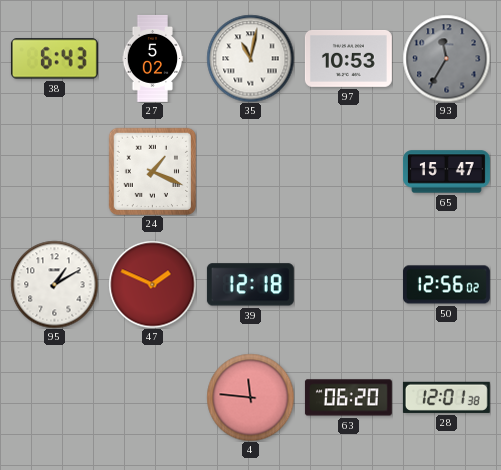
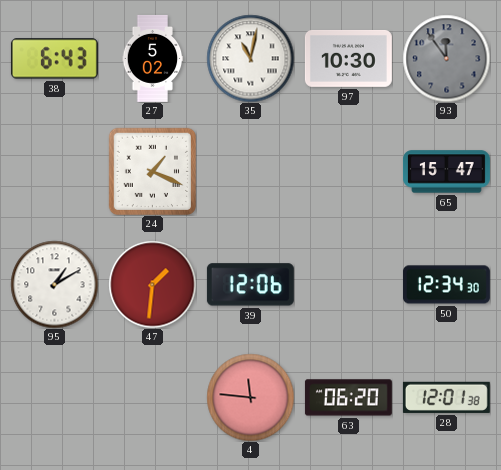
97: 10:53 -> 10:30 (348, 58)
93: 11:35 -> 11:54 (446, 58)
47: 1:49 -> 1:31 (152, 284)
39: 12:18 -> 12:06 (250, 285)
50: 12:56 -> 12:34 (446, 285)
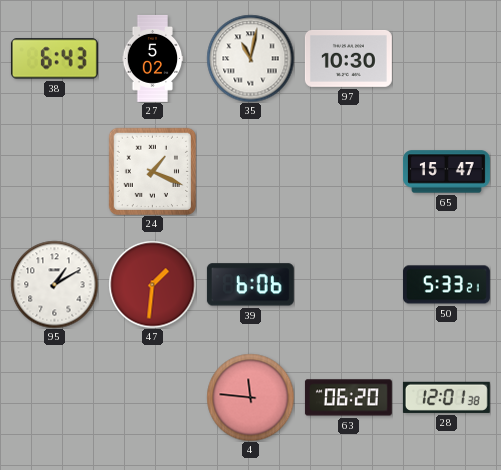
93: 11:54 -> none (446, 58)
39: 12:06 -> 6:06 (250, 285)
50: 12:34 -> 5:33 (446, 285)
